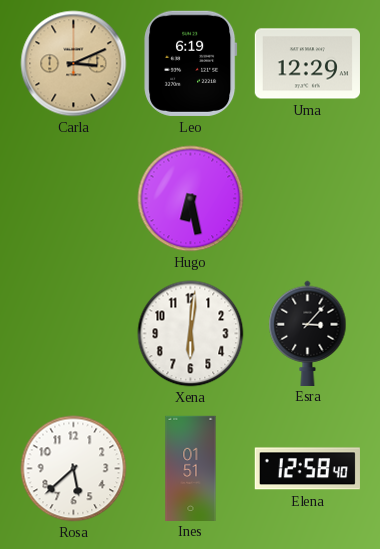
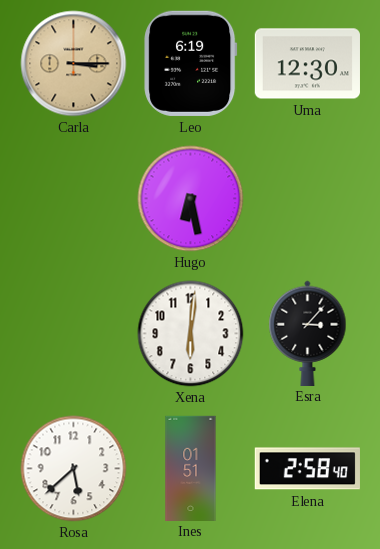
Carla: 3:11 -> 3:15 (74, 64)
Uma: 12:29 -> 12:30 (307, 64)
Elena: 12:58 -> 2:58 (307, 469)
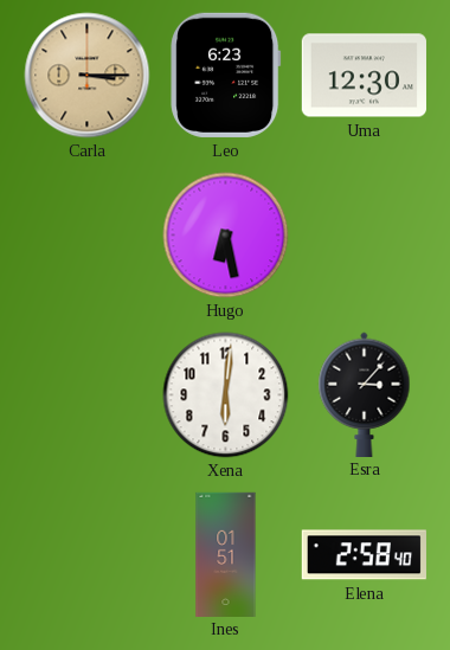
Leo: 6:19 -> 6:23 (226, 75)
Rosa: 5:38 -> none (74, 469)
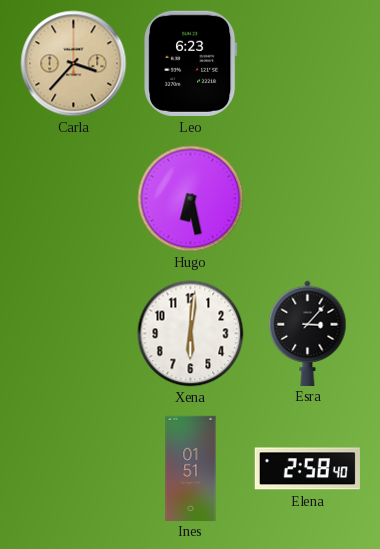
Carla: 3:15 -> 3:37 (74, 64)
Uma: 12:30 -> none (364, 76)
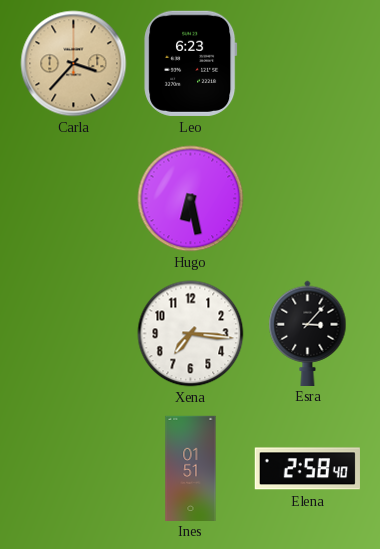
Xena: 6:01 -> 7:16 (191, 334)
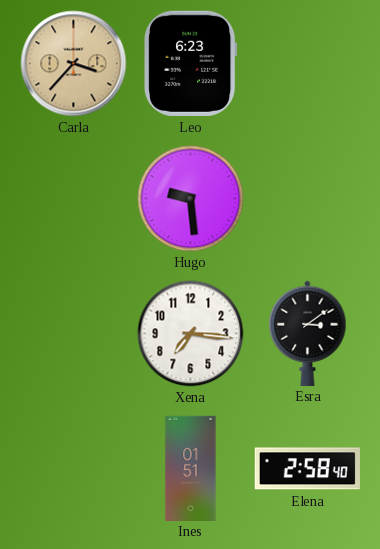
Hugo: 6:28 -> 9:29 (191, 199)
Esra: 3:07 -> 3:09 (308, 333)
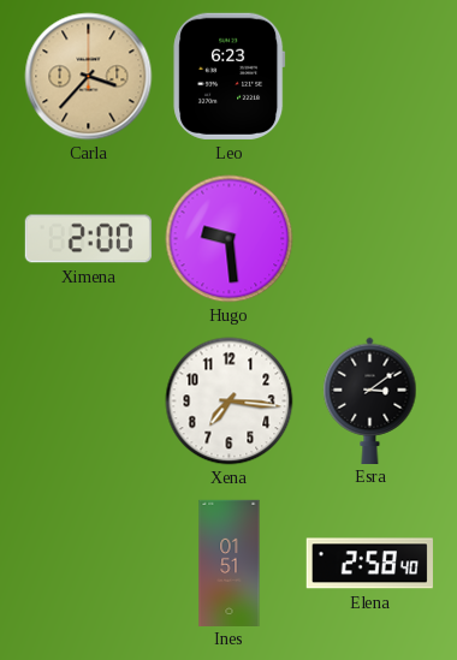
Ximena: none -> 2:00 (88, 239)
